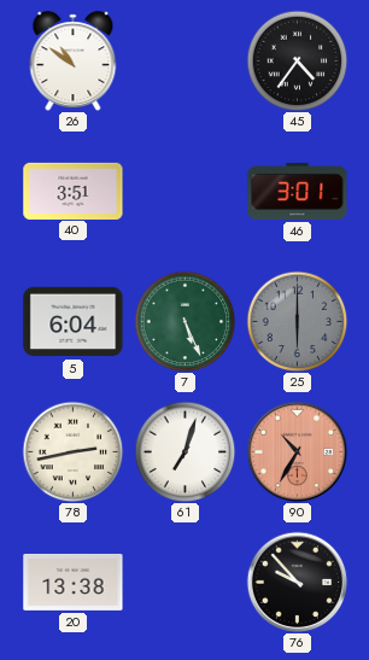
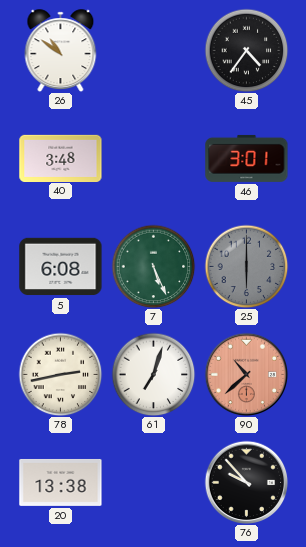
40: 3:51 -> 3:48 (61, 158)
5: 6:04 -> 6:08 (61, 267)
90: 10:35 -> 10:38 (246, 374)
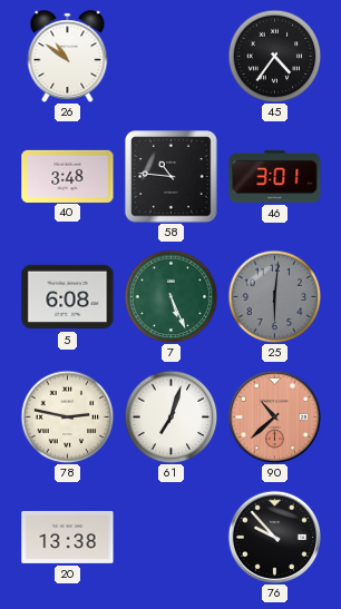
58: none -> 10:46 (172, 177)
25: 6:00 -> 6:01 (274, 296)
78: 2:43 -> 2:47 (67, 416)
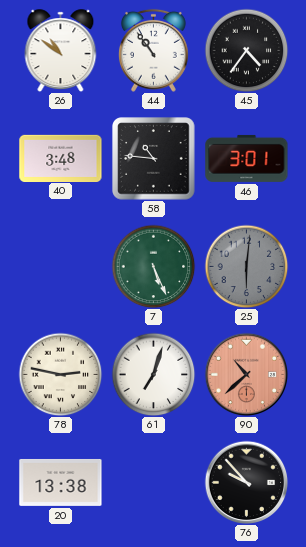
44: none -> 10:54 (153, 50)
5: 6:08 -> none (68, 297)
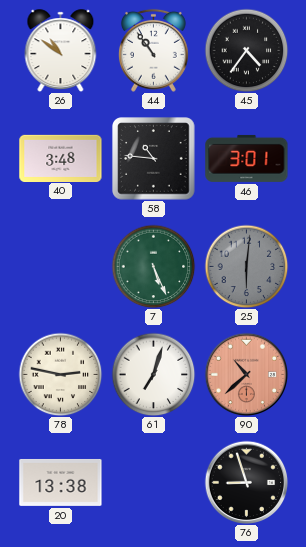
76: 9:53 -> 8:57 (246, 482)
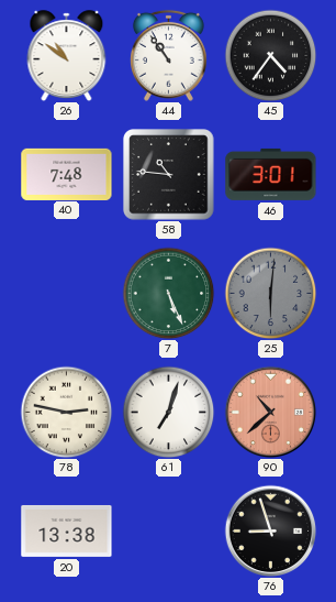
40: 3:48 -> 7:48 (67, 174)
